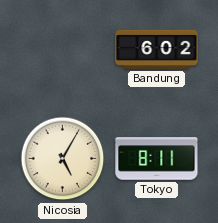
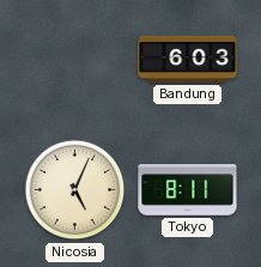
Bandung: 6:02 -> 6:03 (188, 59)
Nicosia: 5:05 -> 5:04 (75, 190)
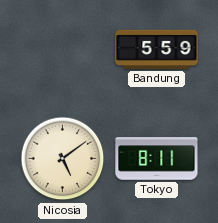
Bandung: 6:03 -> 5:59 (157, 49)
Nicosia: 5:04 -> 5:09 (63, 159)
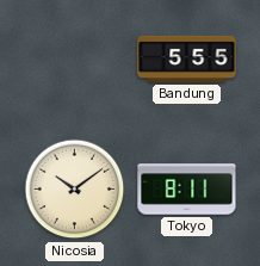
Bandung: 5:59 -> 5:55 (187, 58)
Nicosia: 5:09 -> 10:09 (75, 190)
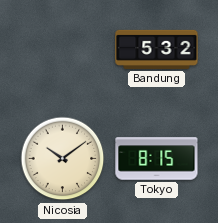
Bandung: 5:55 -> 5:32 (157, 49)
Tokyo: 8:11 -> 8:15 (157, 159)
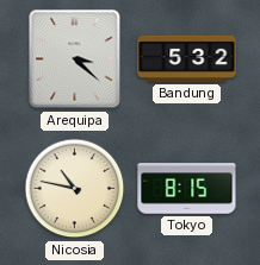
Arequipa: none -> 3:22 (75, 59)
Nicosia: 10:09 -> 10:47 (75, 189)
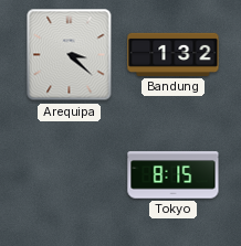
Bandung: 5:32 -> 1:32 (174, 54)
Nicosia: 10:47 -> none (75, 189)
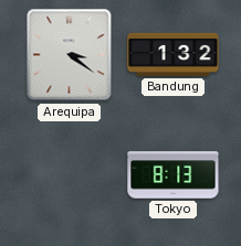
Arequipa: 3:22 -> 3:21 (70, 55)
Tokyo: 8:15 -> 8:13 (174, 175)
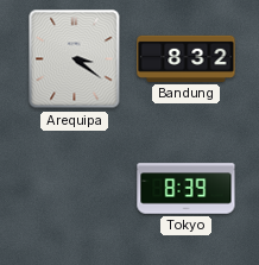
Bandung: 1:32 -> 8:32 (187, 58)
Tokyo: 8:13 -> 8:39 (187, 189)
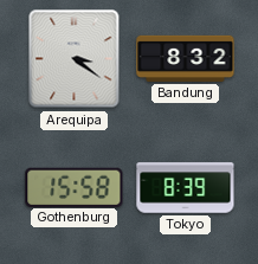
Gothenburg: none -> 15:58 (75, 187)
